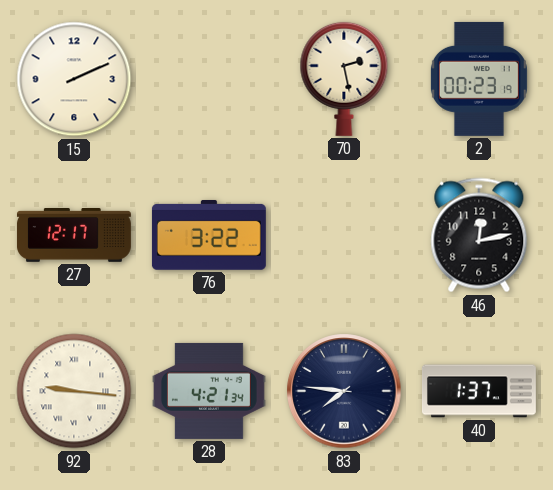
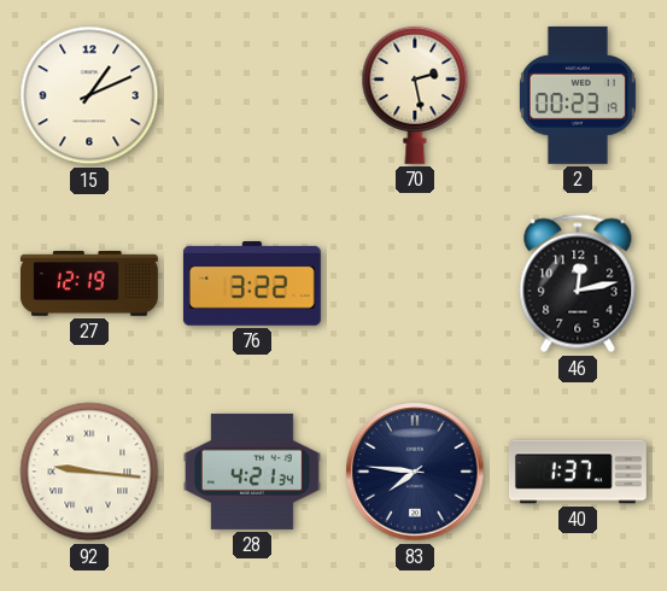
15: 2:11 -> 1:11 (89, 95)
27: 12:17 -> 12:19 (89, 285)
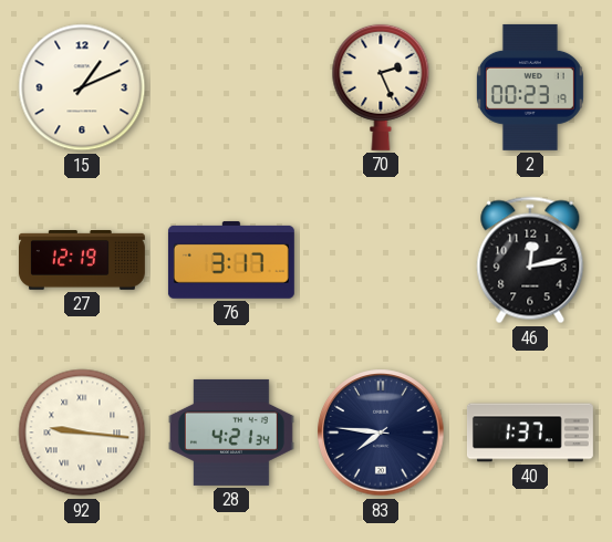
70: 2:28 -> 2:26 (381, 87)
76: 3:22 -> 3:17 (231, 260)
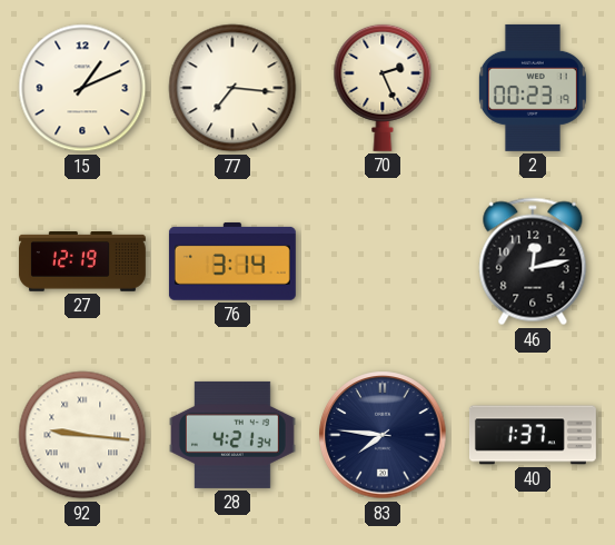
77: none -> 7:16 (232, 88)
76: 3:17 -> 3:14 (232, 261)
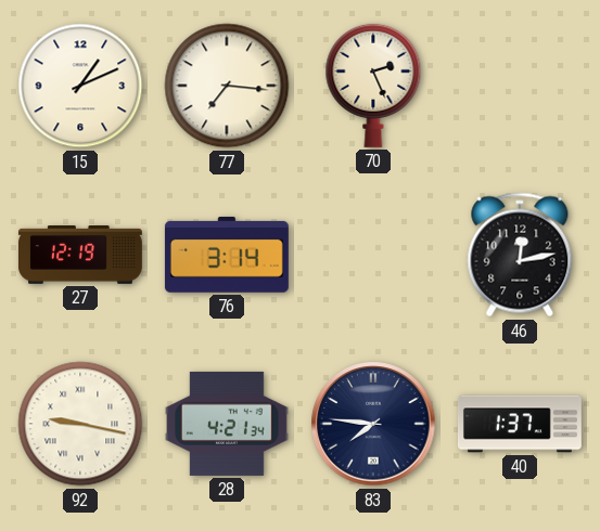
2: 00:23 -> none (533, 88)
92: 9:16 -> 9:17 (80, 424)
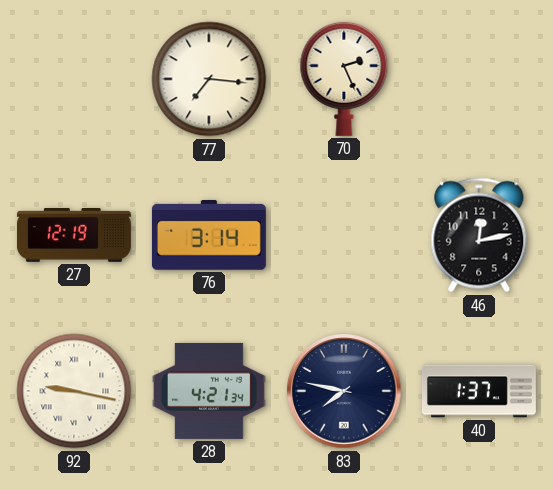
15: 1:11 -> none (80, 86)
83: 7:46 -> 7:47 (344, 391)
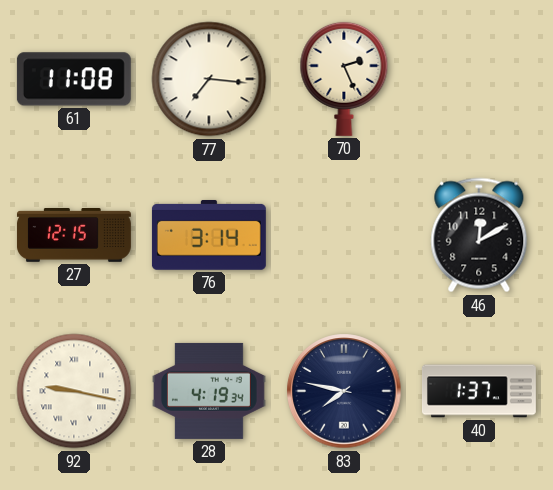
61: none -> 11:08 (74, 79)
27: 12:19 -> 12:15 (74, 236)
46: 12:13 -> 12:10 (479, 235)
28: 4:21 -> 4:19 (209, 391)
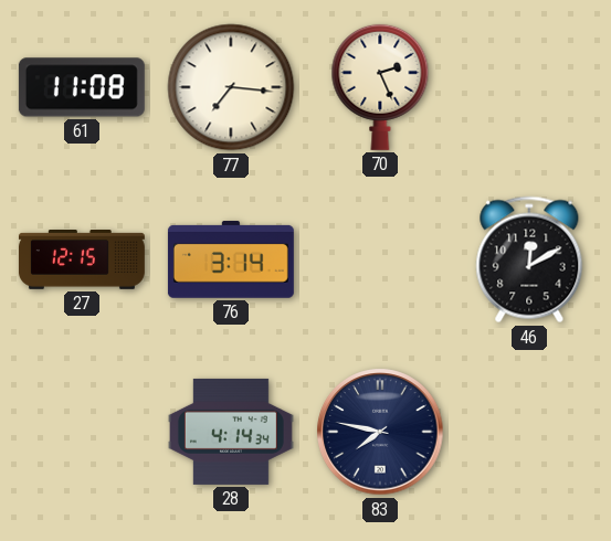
92: 9:17 -> none (74, 391)
28: 4:19 -> 4:14 (231, 432)
40: 1:37 -> none (479, 391)
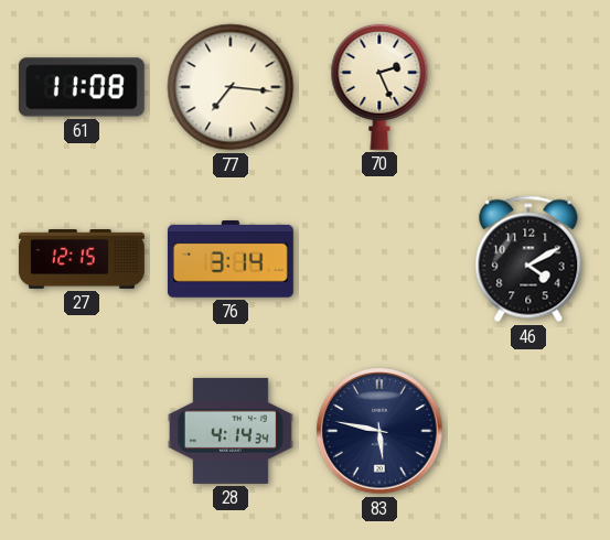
46: 12:10 -> 4:10 (528, 259)
83: 7:47 -> 5:47 (379, 431)
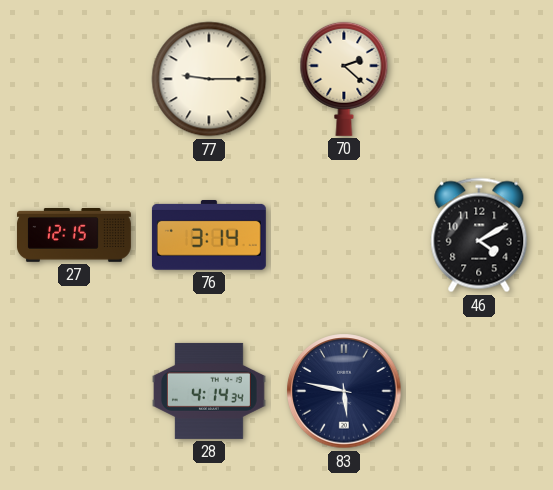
61: 11:08 -> none (82, 87)
77: 7:16 -> 9:15 (209, 79)
70: 2:26 -> 2:22 (344, 79)
